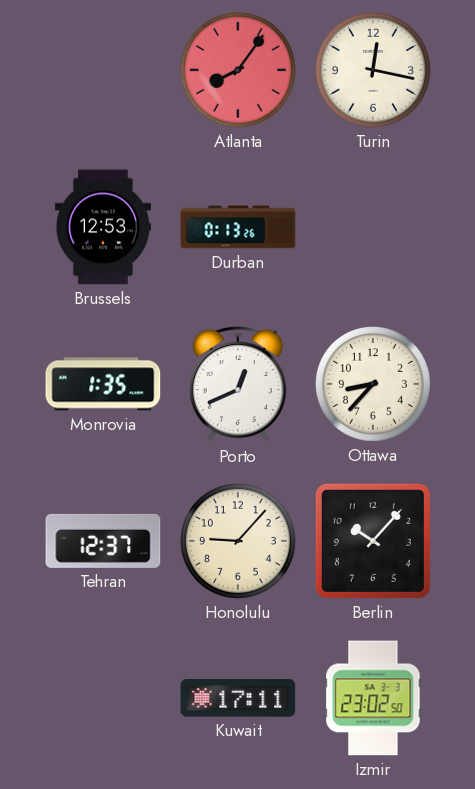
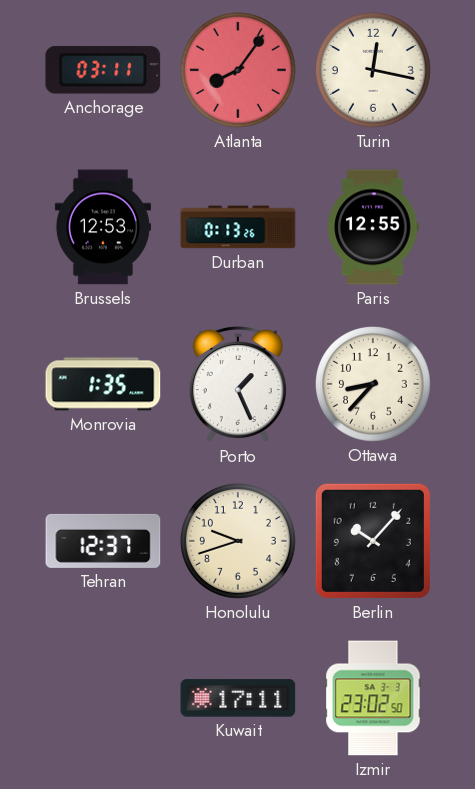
Anchorage: none -> 03:11 (103, 70)
Paris: none -> 12:55 (373, 227)
Porto: 12:41 -> 1:26 (238, 385)
Honolulu: 9:07 -> 9:42 (238, 541)
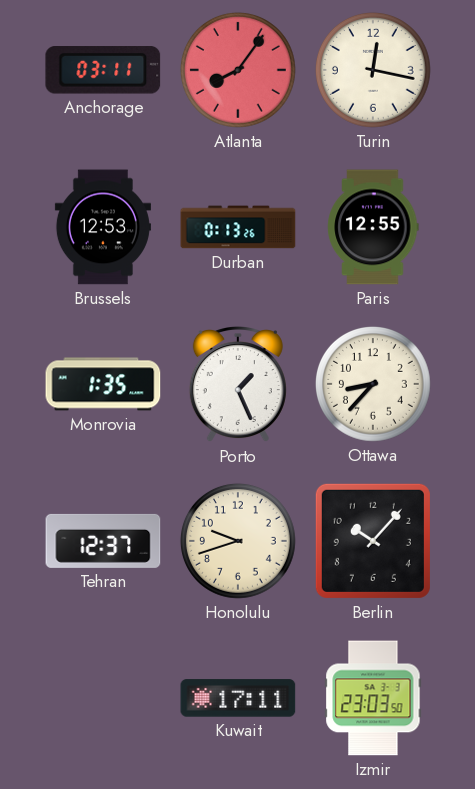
Izmir: 23:02 -> 23:03 (373, 698)
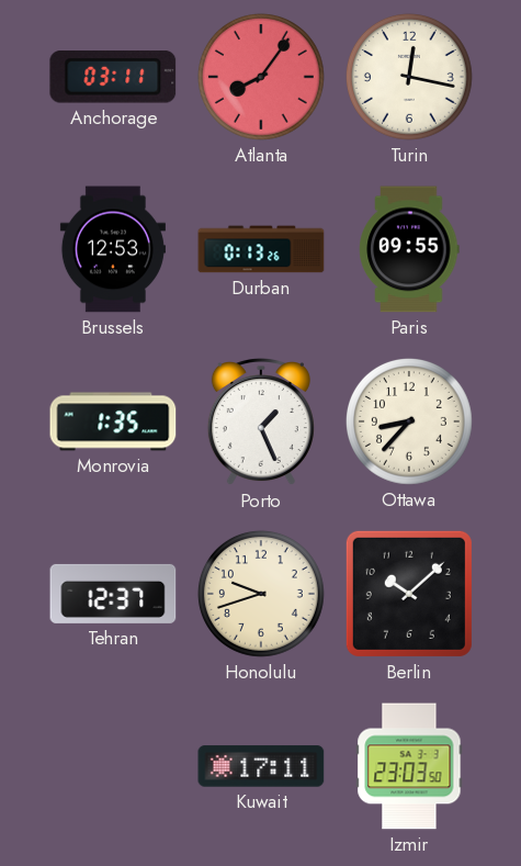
Paris: 12:55 -> 09:55 (409, 249)
Berlin: 10:07 -> 10:08 (409, 594)
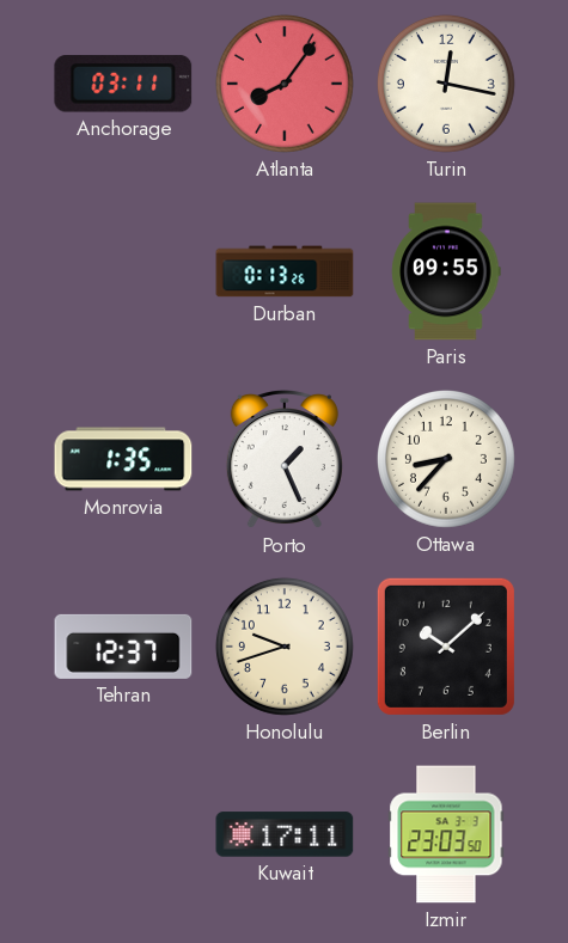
Brussels: 12:53 -> none (113, 249)
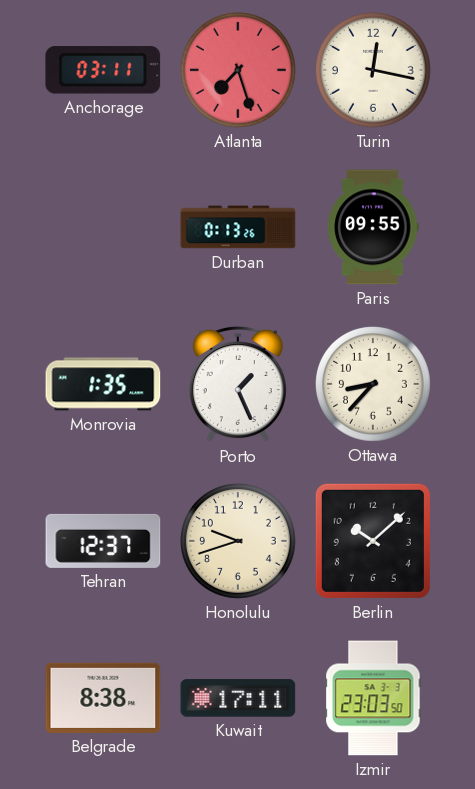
Atlanta: 8:06 -> 7:27 (238, 70)
Belgrade: none -> 8:38 (103, 698)
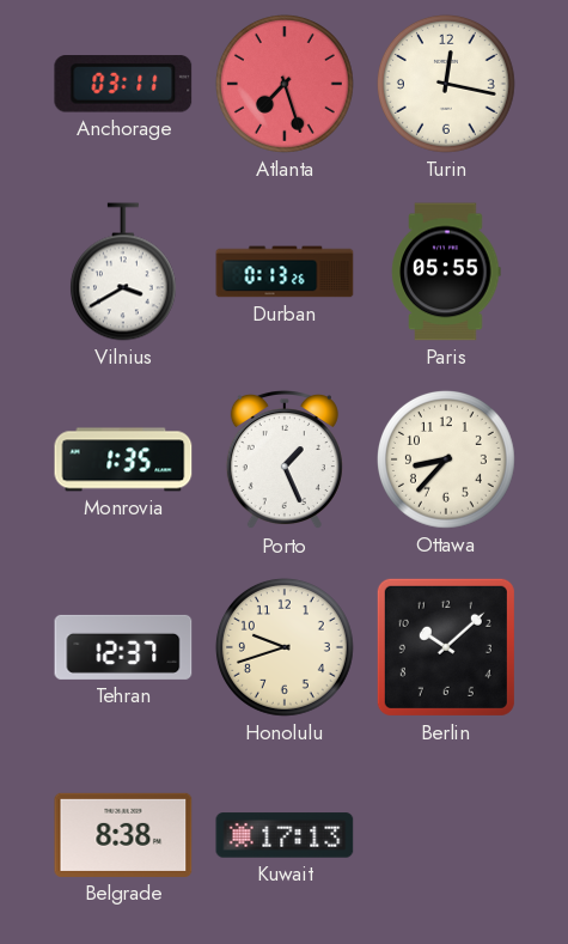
Vilnius: none -> 3:40 (123, 272)
Paris: 09:55 -> 05:55 (446, 272)
Kuwait: 17:11 -> 17:13 (285, 835)
Izmir: 23:03 -> none (373, 698)
